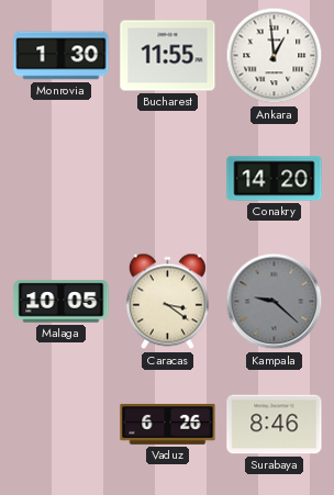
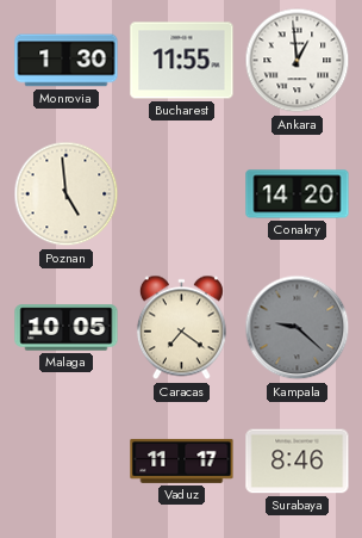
Poznan: none -> 4:59 (67, 194)
Caracas: 3:21 -> 7:21 (181, 328)
Vaduz: 6:26 -> 11:17 (182, 460)
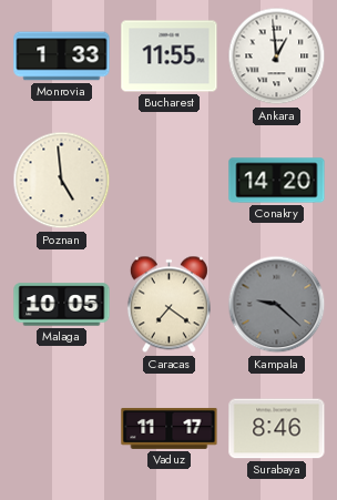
Monrovia: 1:30 -> 1:33 (62, 57)
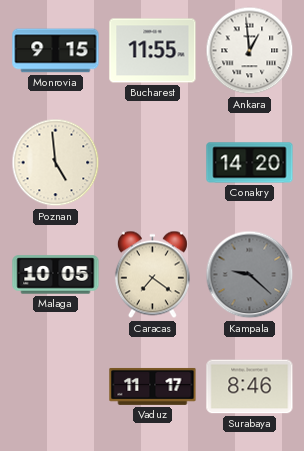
Monrovia: 1:33 -> 9:15 (56, 51)
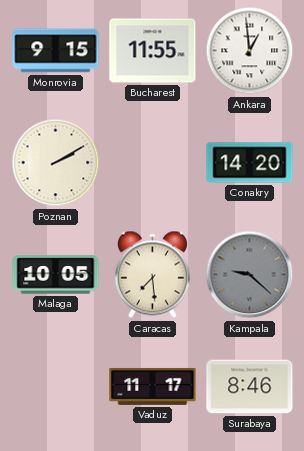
Poznan: 4:59 -> 2:10 (56, 163)
Caracas: 7:21 -> 7:29 (152, 275)
